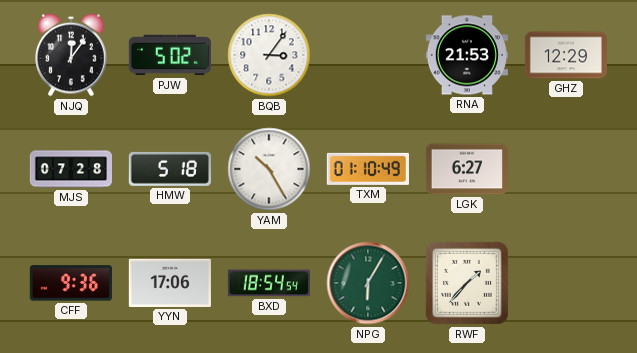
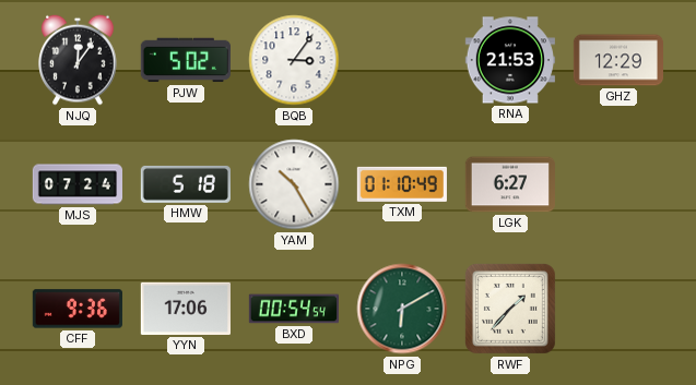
MJS: 07:28 -> 07:24 (76, 184)
BXD: 18:54 -> 00:54 (293, 309)
NPG: 6:05 -> 6:10 (402, 309)
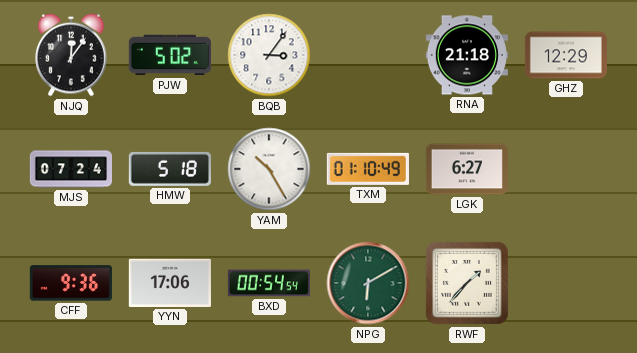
RNA: 21:53 -> 21:18 (467, 55)
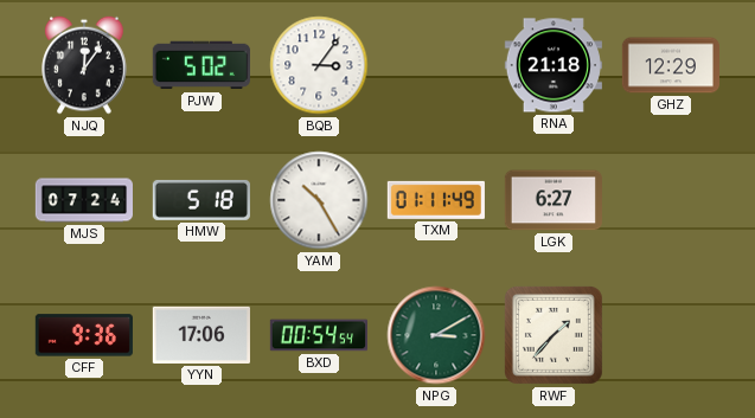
TXM: 01:10 -> 01:11 (436, 200)
NPG: 6:10 -> 3:10 (436, 335)
